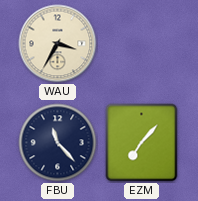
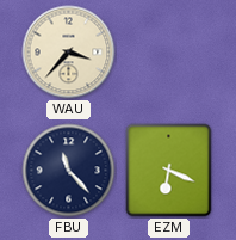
WAU: 3:35 -> 3:37 (69, 53)
EZM: 7:07 -> 6:19 (169, 171)
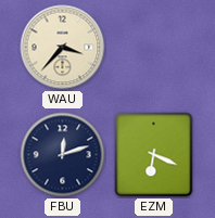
FBU: 11:23 -> 12:12 (63, 155)
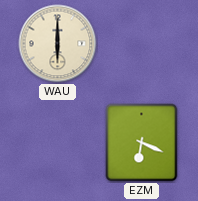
WAU: 3:37 -> 6:00 (58, 44)
FBU: 12:12 -> none (63, 155)
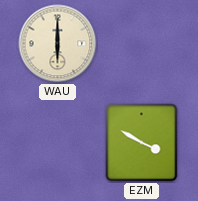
EZM: 6:19 -> 3:50 (142, 143)
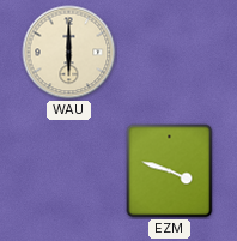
EZM: 3:50 -> 3:48 (170, 171)
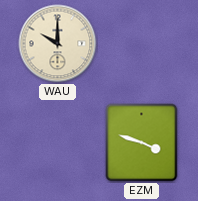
WAU: 6:00 -> 10:00 (58, 44)
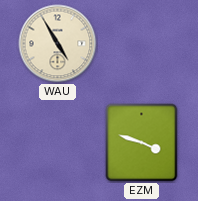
WAU: 10:00 -> 4:55 (58, 44)
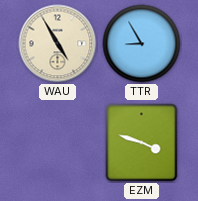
TTR: none -> 8:55 (142, 44)
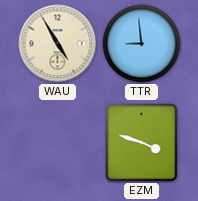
TTR: 8:55 -> 8:59 (142, 44)
